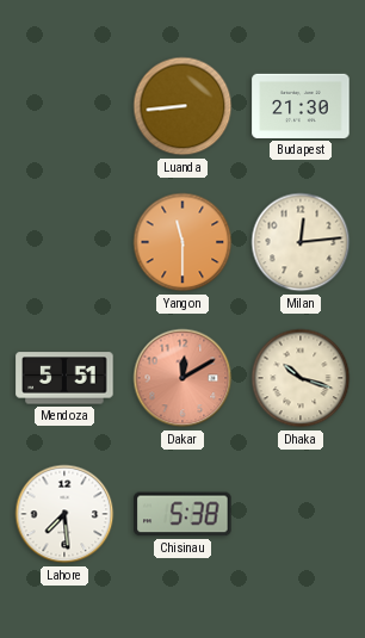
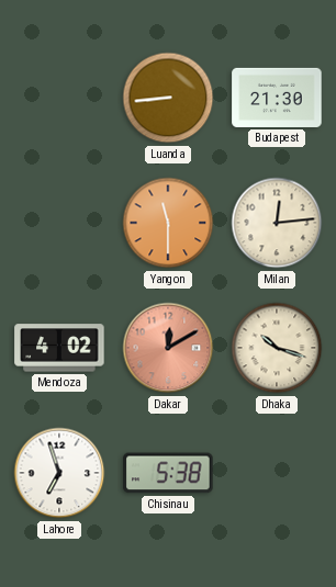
Mendoza: 5:51 -> 4:02 (59, 348)
Lahore: 7:29 -> 6:57 (59, 473)
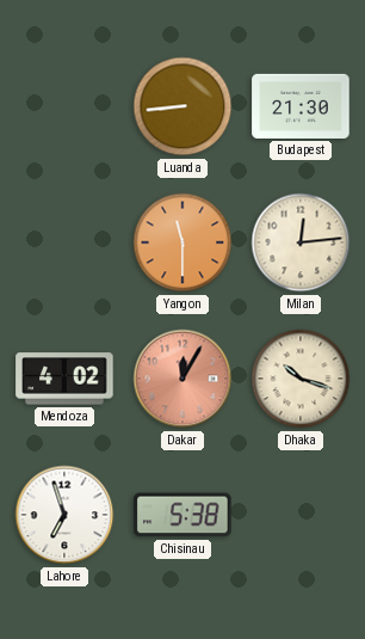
Dakar: 12:10 -> 12:05 (182, 379)
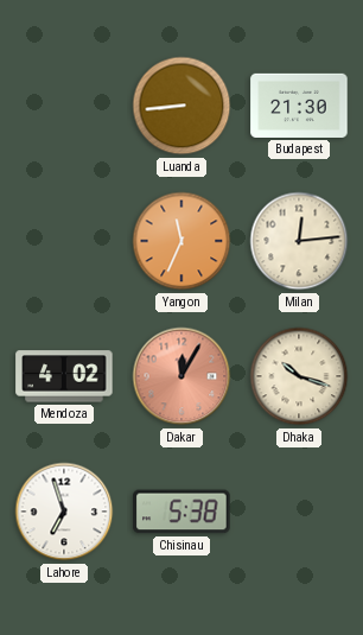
Yangon: 11:30 -> 11:34 (181, 241)
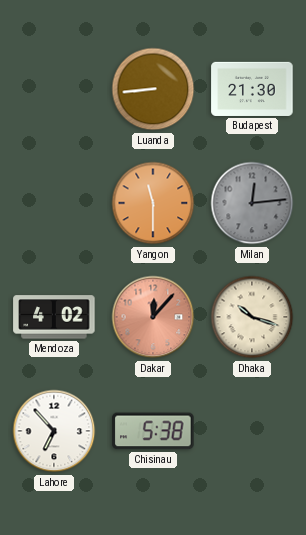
Yangon: 11:34 -> 11:30 (153, 203)
Milan dial: cream -> grey (252, 203)
Dakar: 12:05 -> 12:07 (153, 317)
Lahore: 6:57 -> 6:53 (54, 431)
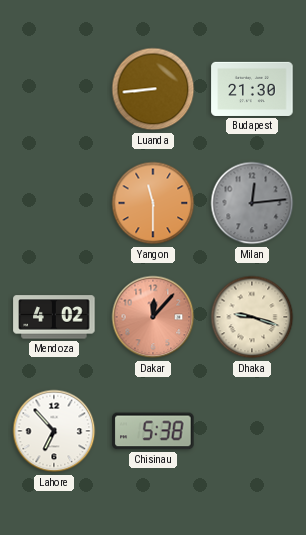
Dhaka: 10:18 -> 9:18 (252, 317)
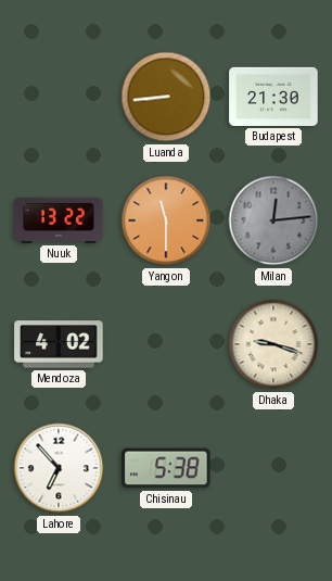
Nuuk: none -> 13:22 (59, 220)
Dakar: 12:07 -> none (153, 317)
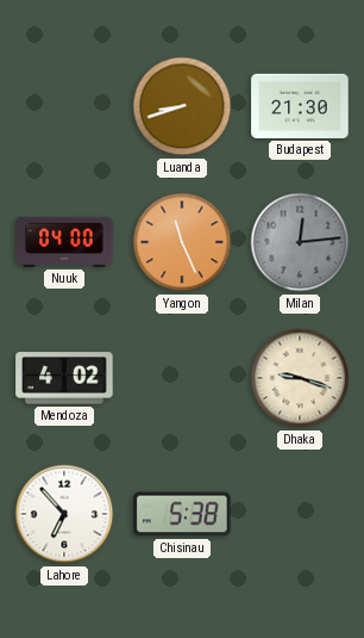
Luanda: 8:44 -> 8:42 (182, 106)
Nuuk: 13:22 -> 04:00 (64, 242)
Yangon: 11:30 -> 11:26 (182, 242)
